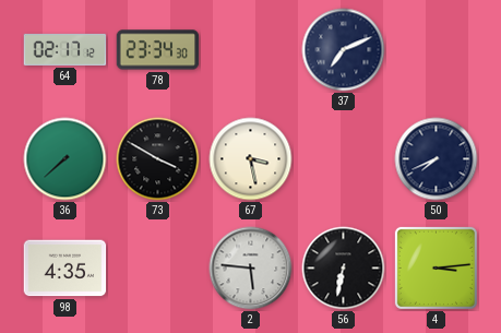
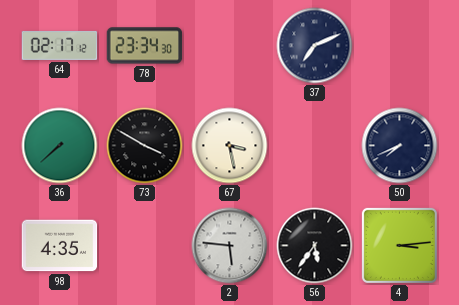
56: 6:32 -> 5:36 (315, 246)
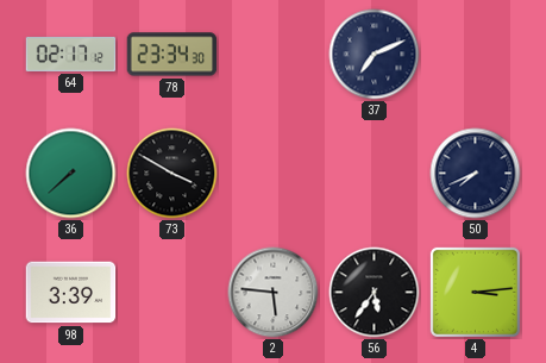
67: 3:28 -> none (230, 146)
98: 4:35 -> 3:39 (71, 293)
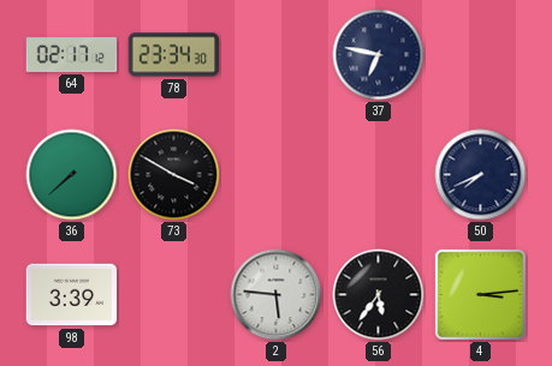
37: 7:11 -> 6:47 (379, 55)
